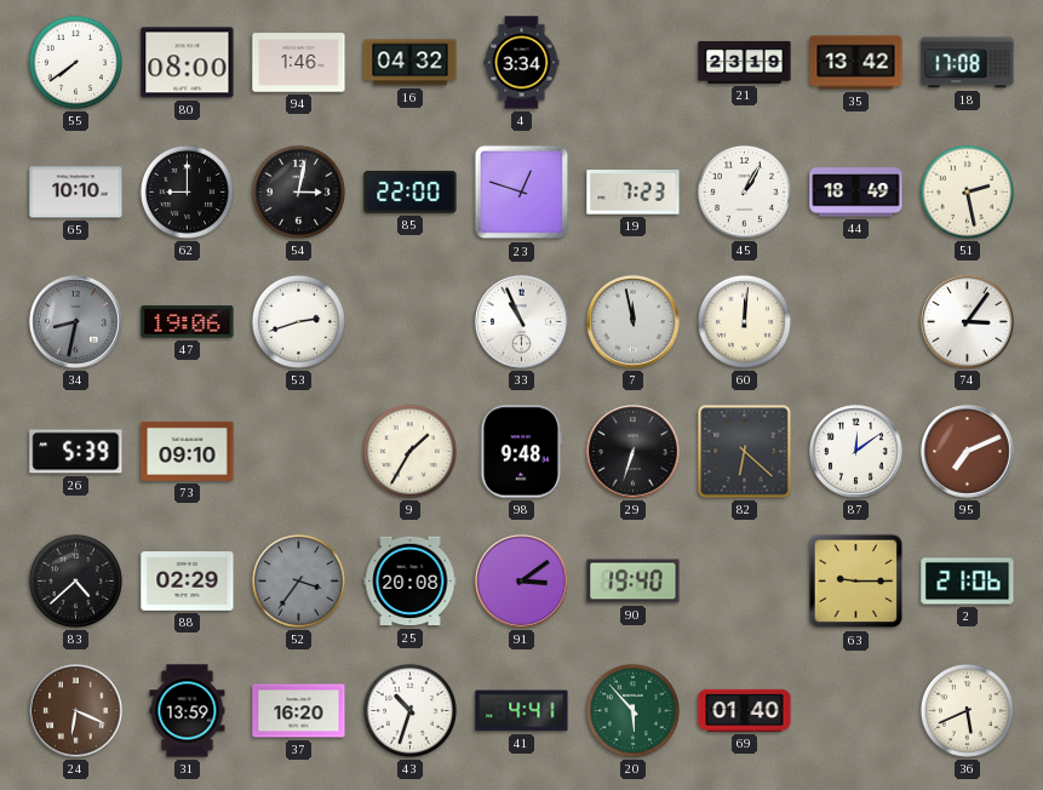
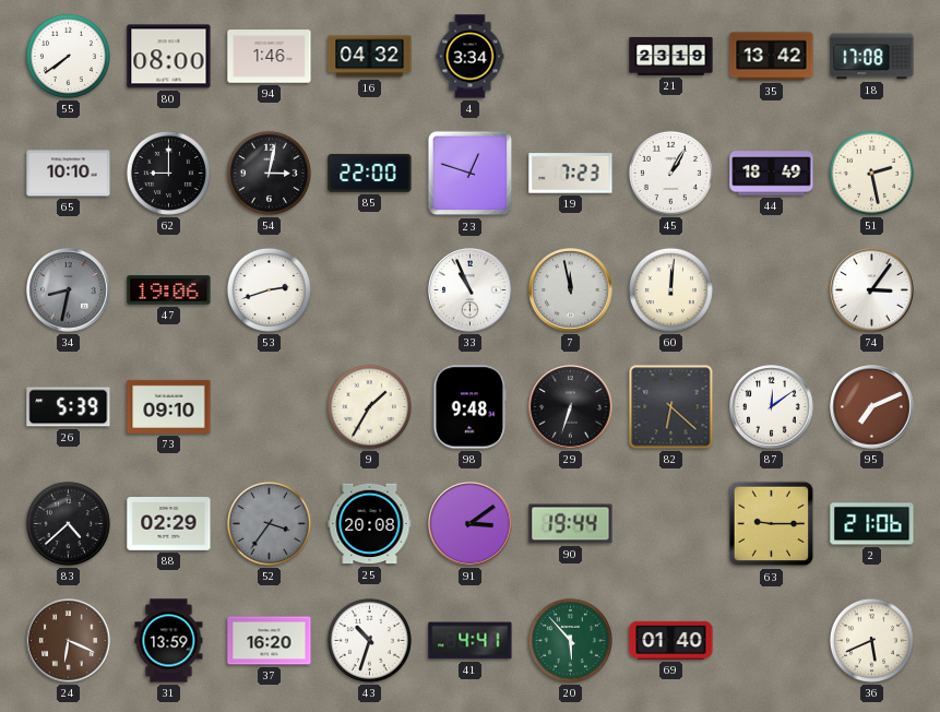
90: 19:40 -> 19:44 (571, 524)
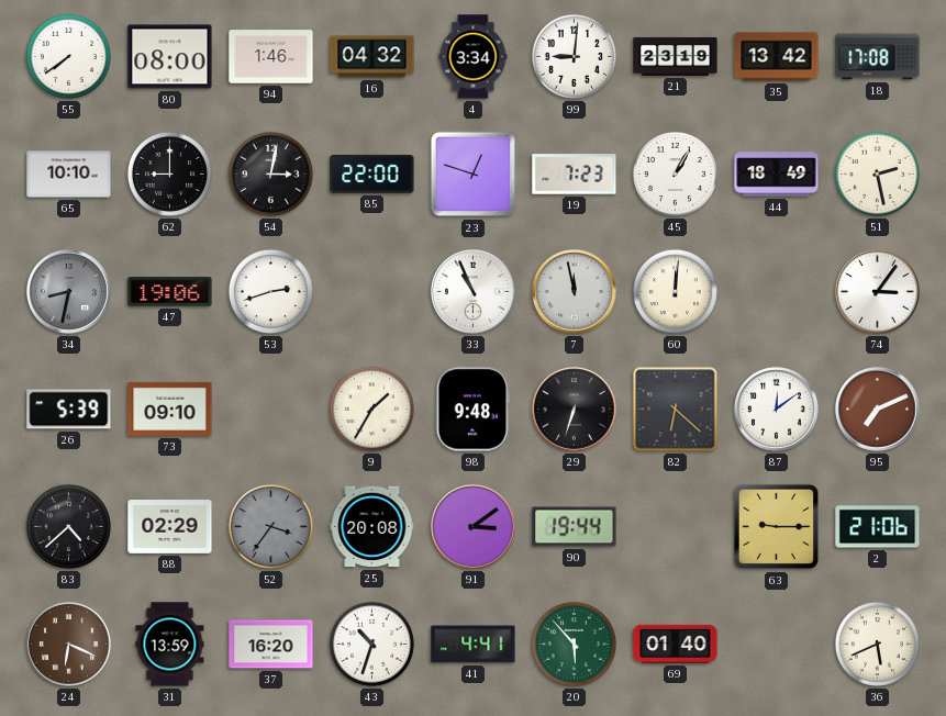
99: none -> 9:01 (574, 56)
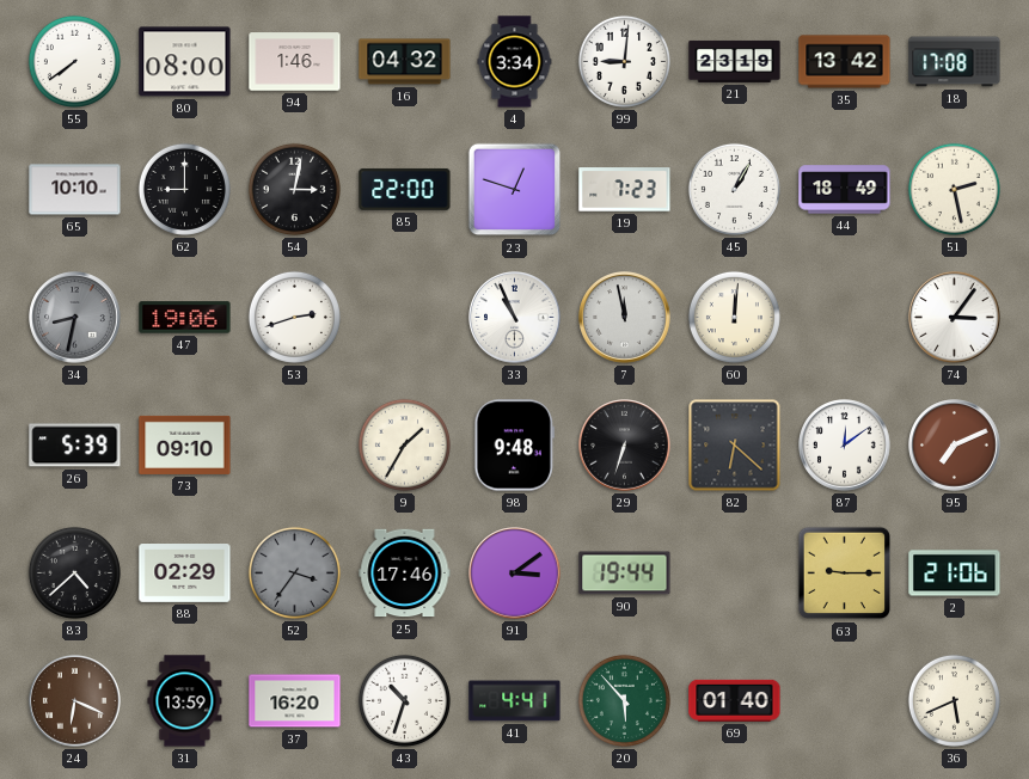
25: 20:08 -> 17:46 (405, 573)
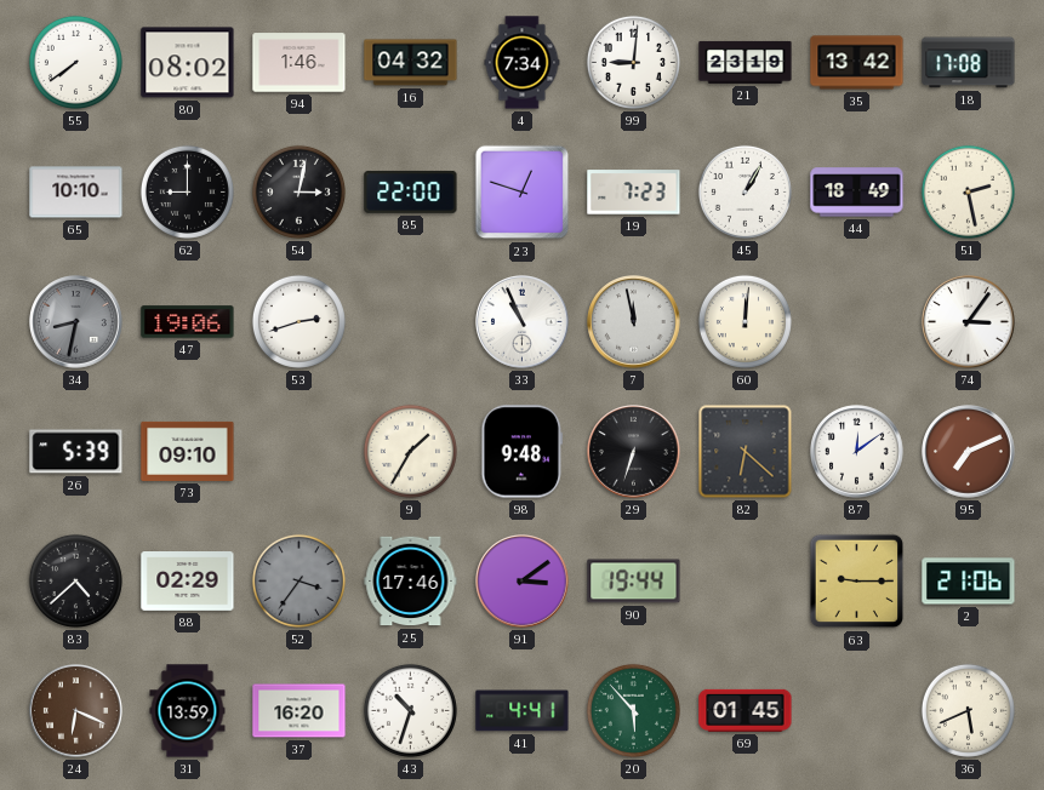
80: 08:00 -> 08:02 (188, 63)
4: 3:34 -> 7:34 (523, 63)
69: 01:40 -> 01:45 (746, 710)
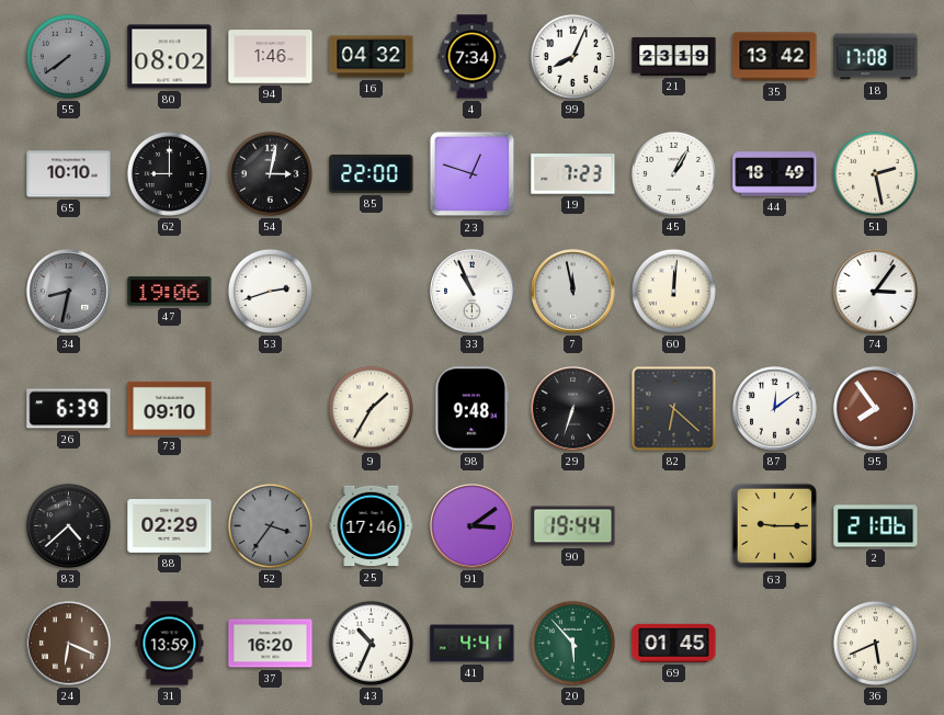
55 dial: white -> grey (68, 56)
99: 9:01 -> 8:04 (572, 56)
26: 5:39 -> 6:39 (69, 409)
95: 7:11 -> 7:54 (876, 409)
43: 10:33 -> 10:34 (371, 643)
